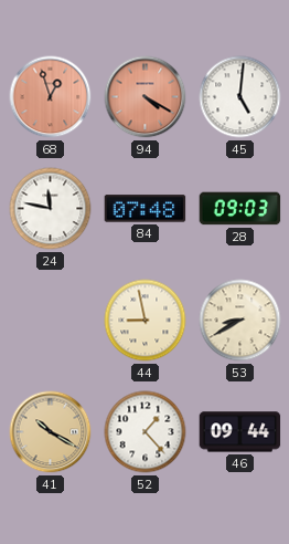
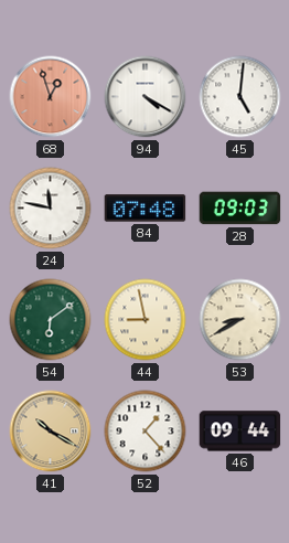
94 dial: salmon -> white (146, 97)
54: none -> 6:09 (51, 320)
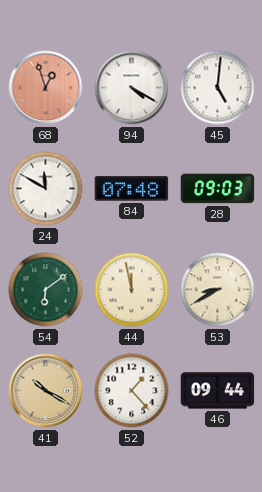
24: 11:47 -> 11:50 (46, 189)
44: 8:58 -> 11:58 (132, 290)
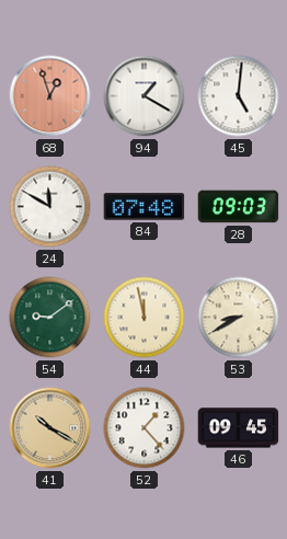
94: 4:20 -> 1:20 (145, 96)
54: 6:09 -> 9:09 (50, 318)
46: 09:44 -> 09:45 (239, 428)
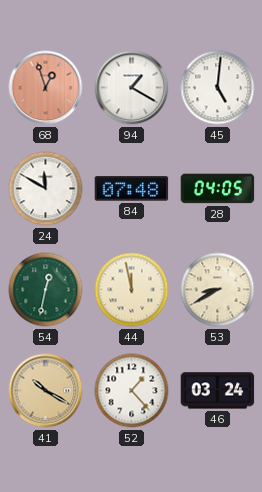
28: 09:03 -> 04:05 (218, 189)
54: 9:09 -> 12:32 (46, 290)
46: 09:45 -> 03:24 (218, 391)
